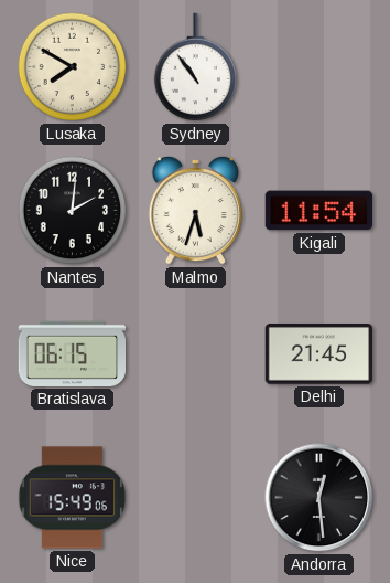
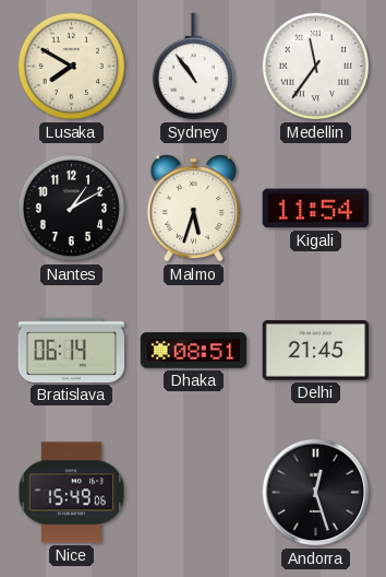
Medellin: none -> 11:36 (316, 67)
Nantes: 2:01 -> 1:10 (72, 209)
Bratislava: 06:15 -> 06:14 (71, 350)
Dhaka: none -> 08:51 (194, 351)
Andorra: 12:29 -> 12:27 (316, 493)
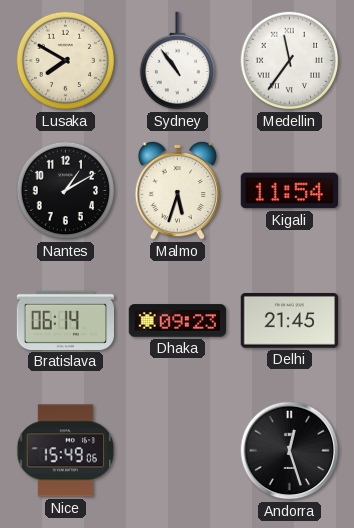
Dhaka: 08:51 -> 09:23 (178, 321)
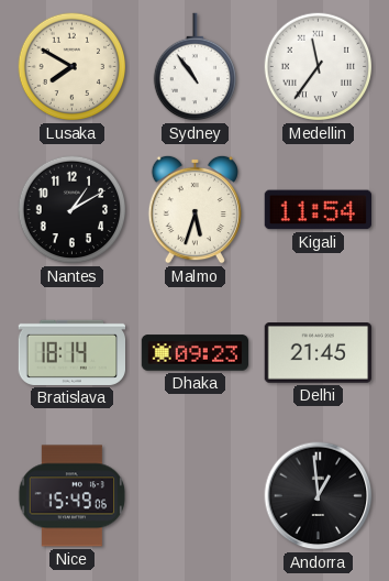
Bratislava: 06:14 -> 18:14 (71, 352)
Andorra: 12:27 -> 12:59 (319, 496)
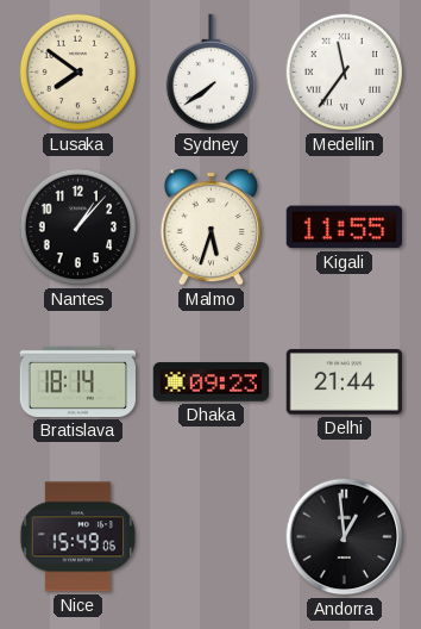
Lusaka: 7:50 -> 7:51 (78, 73)
Sydney: 10:54 -> 7:39 (211, 73)
Nantes: 1:10 -> 1:07 (78, 228)
Kigali: 11:54 -> 11:55 (344, 228)
Delhi: 21:45 -> 21:44 (344, 382)
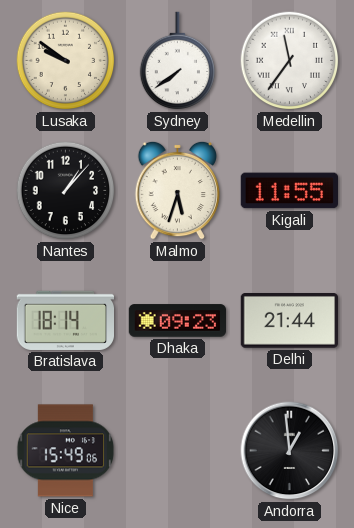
Lusaka: 7:51 -> 9:51 (66, 61)
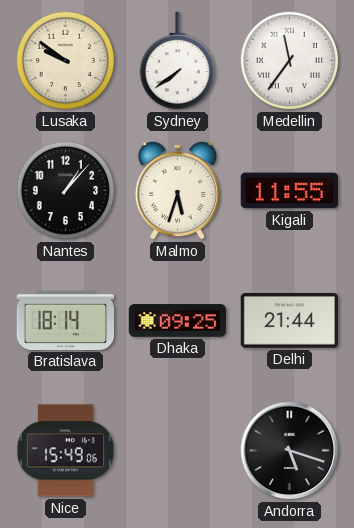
Dhaka: 09:23 -> 09:25 (178, 321)
Andorra: 12:59 -> 5:18 (290, 451)
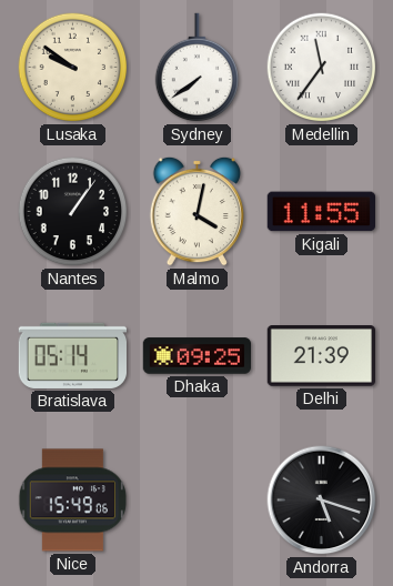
Nantes: 1:07 -> 1:06 (73, 212)
Malmo: 5:33 -> 4:02 (196, 211)
Bratislava: 18:14 -> 05:14 (72, 355)
Delhi: 21:44 -> 21:39 (321, 356)
